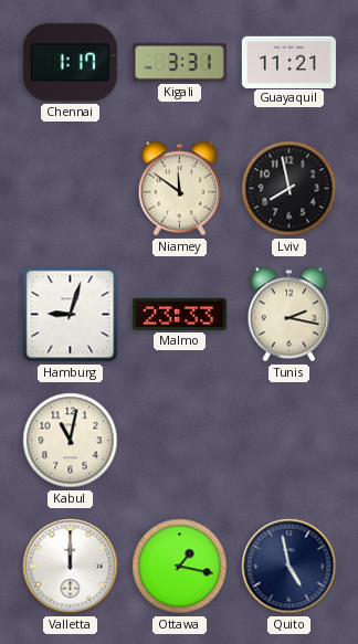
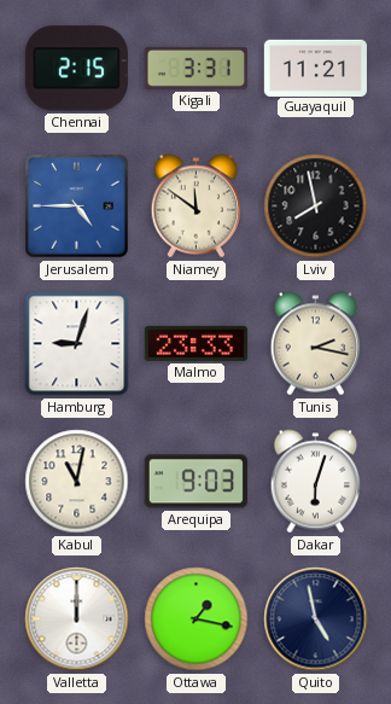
Chennai: 1:17 -> 2:15 (76, 69)
Jerusalem: none -> 4:45 (77, 206)
Arequipa: none -> 9:03 (195, 482)
Dakar: none -> 6:03 (316, 482)
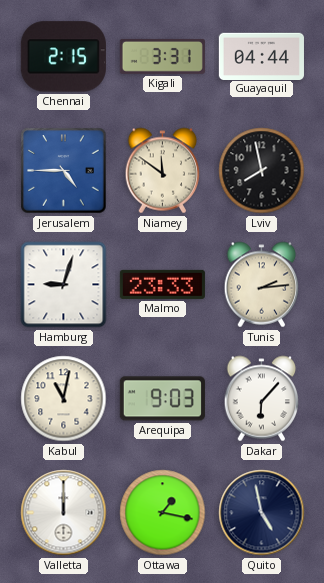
Guayaquil: 11:21 -> 04:44 (261, 56)
Tunis: 2:17 -> 2:14 (262, 285)
Dakar: 6:03 -> 6:07 (262, 399)
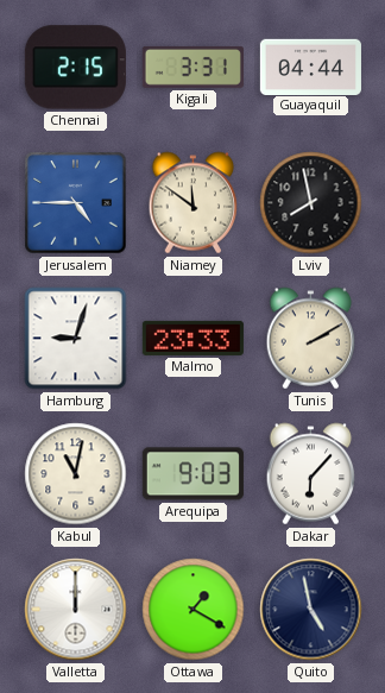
Tunis: 2:14 -> 2:10 (311, 339)
Ottawa: 1:17 -> 1:20 (194, 610)
